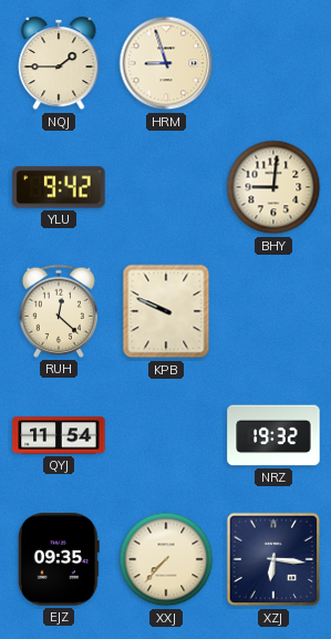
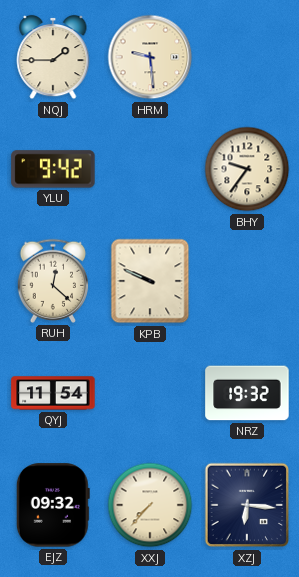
HRM: 8:57 -> 9:29 (150, 57)
BHY: 9:01 -> 9:36 (247, 169)
EJZ: 09:35 -> 09:32 (53, 505)
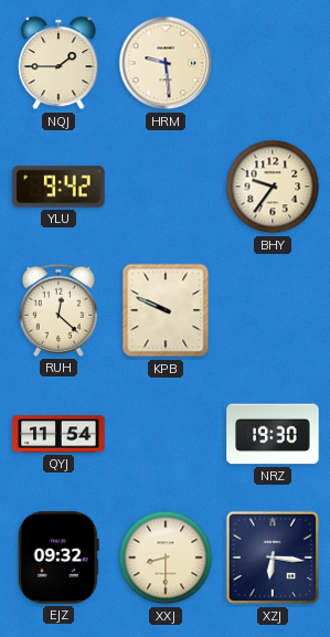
NRZ: 19:32 -> 19:30 (273, 434)
XXJ: 7:37 -> 8:30 (166, 558)
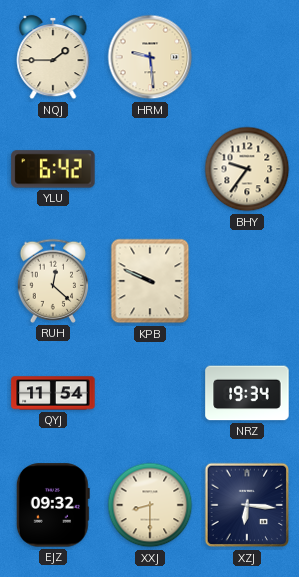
YLU: 9:42 -> 6:42 (53, 169)
NRZ: 19:30 -> 19:34 (247, 393)
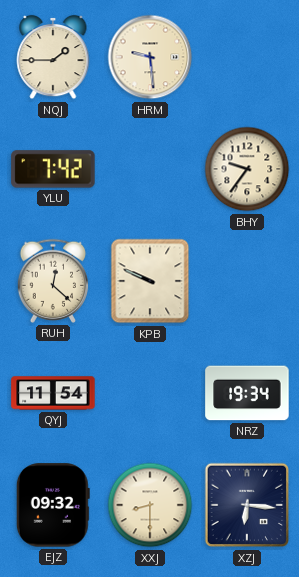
YLU: 6:42 -> 7:42 (53, 169)
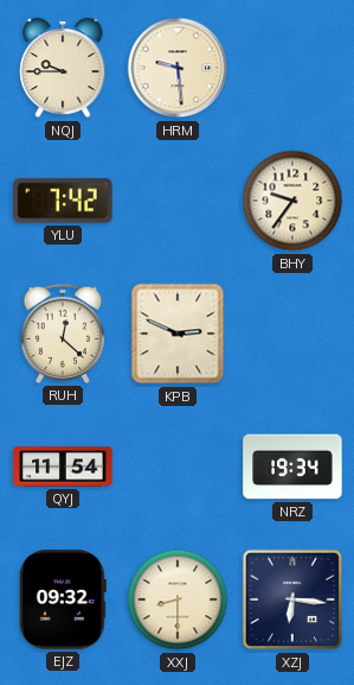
NQJ: 1:45 -> 9:45 (63, 68)
KPB: 9:49 -> 2:49 (178, 334)
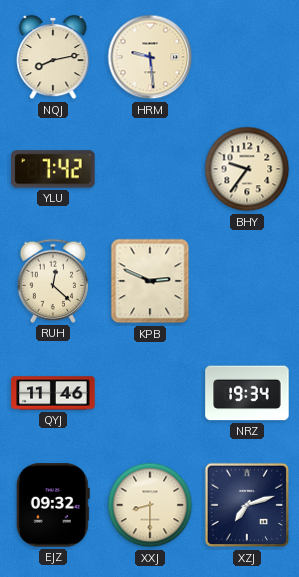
NQJ: 9:45 -> 8:13 (53, 57)
QYJ: 11:54 -> 11:46 (53, 393)
XZJ: 6:16 -> 7:12 (247, 505)
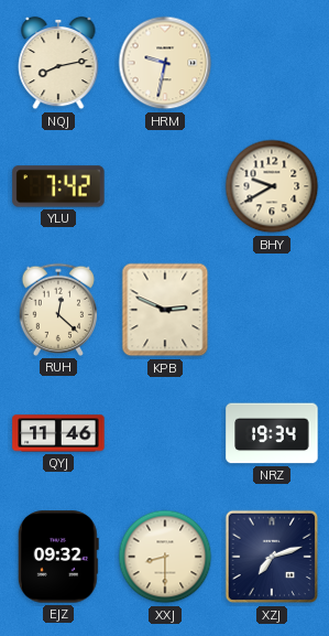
HRM: 9:29 -> 9:32 (165, 63)
BHY: 9:36 -> 9:40 (272, 186)
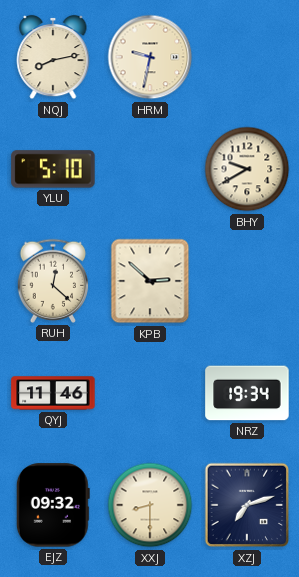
YLU: 7:42 -> 5:10 (53, 169)
KPB: 2:49 -> 2:52 (150, 281)
